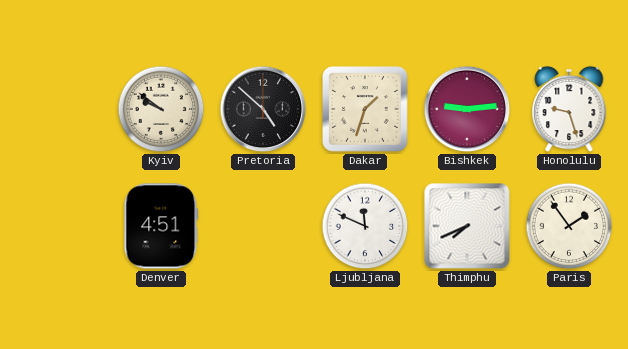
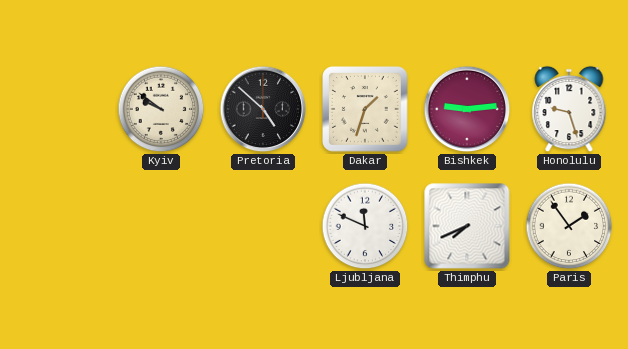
Denver: 4:51 -> none (161, 226)
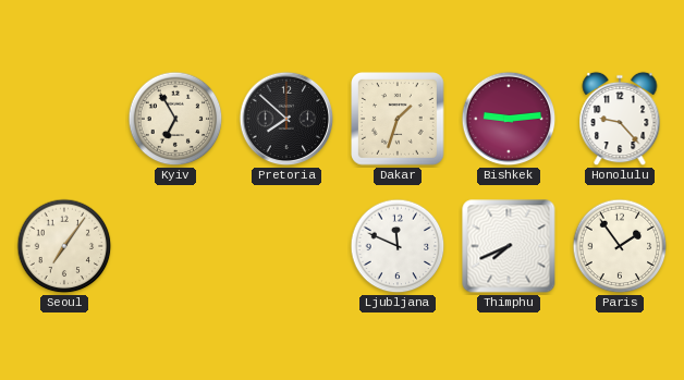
Kyiv: 9:51 -> 6:55 (175, 119)
Pretoria: 4:52 -> 7:52 (286, 119)
Honolulu: 9:27 -> 9:23 (620, 119)
Seoul: none -> 7:06 (64, 246)
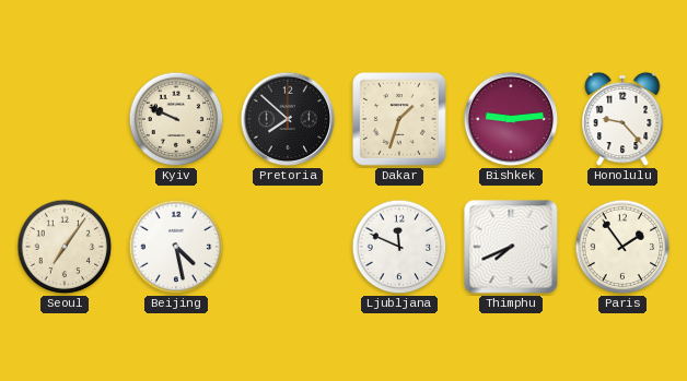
Kyiv: 6:55 -> 9:49 (176, 119)
Beijing: none -> 4:28 (176, 247)
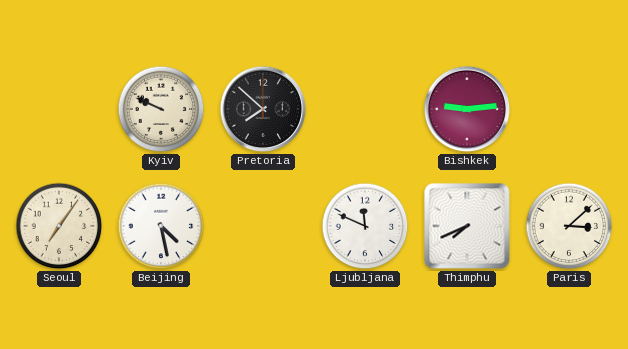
Dakar: 1:33 -> none (400, 120)
Honolulu: 9:23 -> none (622, 119)
Paris: 1:54 -> 3:08 (569, 226)
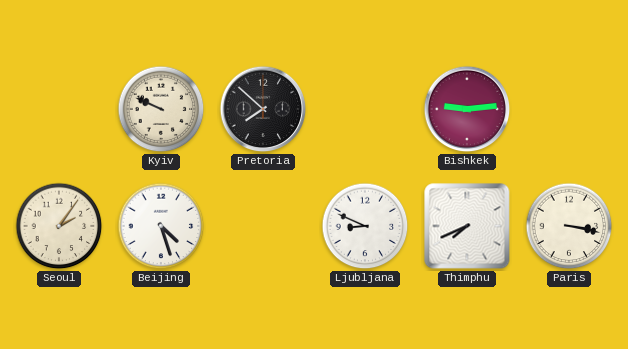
Seoul: 7:06 -> 2:06 (59, 226)
Beijing: 4:28 -> 4:27 (161, 226)
Ljubljana: 11:49 -> 8:49 (365, 226)
Paris: 3:08 -> 3:17 (569, 226)
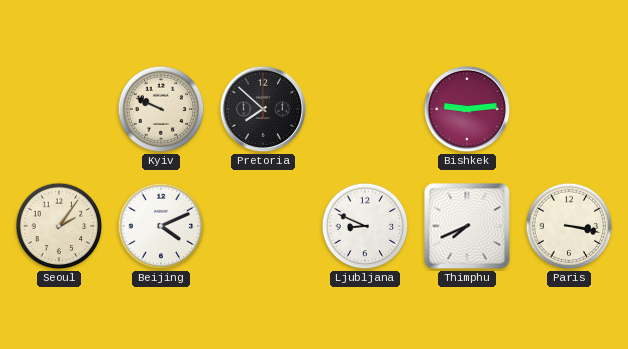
Beijing: 4:27 -> 4:11 (161, 226)
